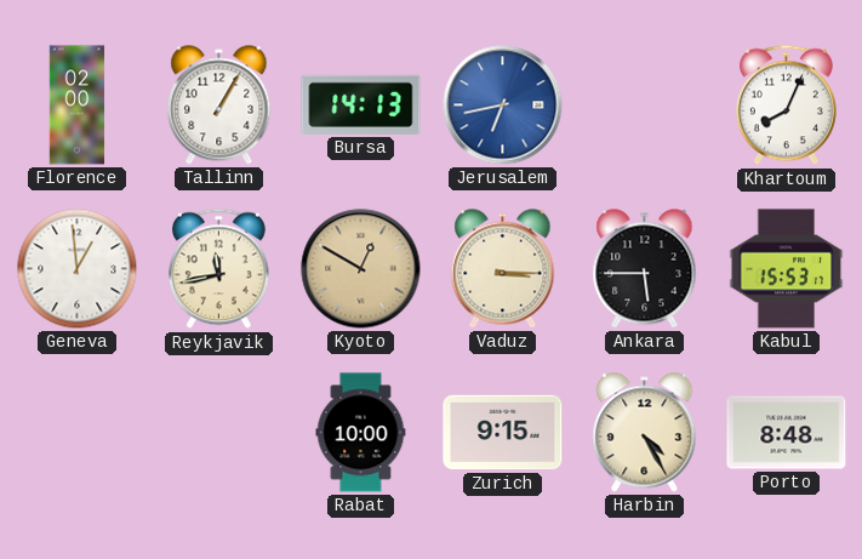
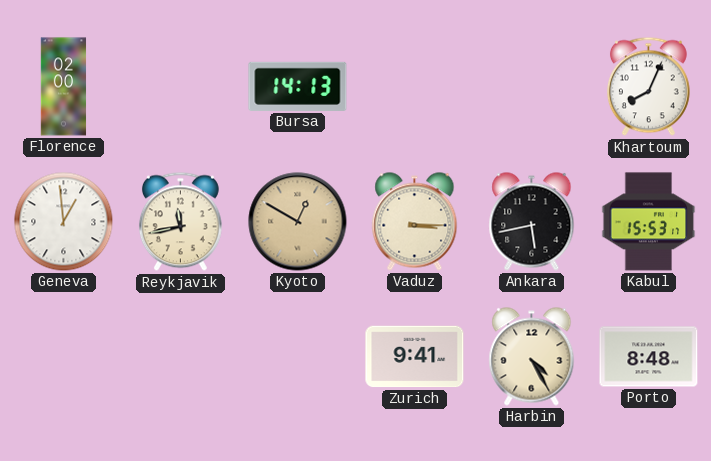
Tallinn: 1:05 -> none (219, 105)
Jerusalem: 6:43 -> none (503, 105)
Ankara: 5:45 -> 5:43 (532, 222)
Rabat: 10:00 -> none (361, 433)
Zurich: 9:15 -> 9:41 (415, 357)
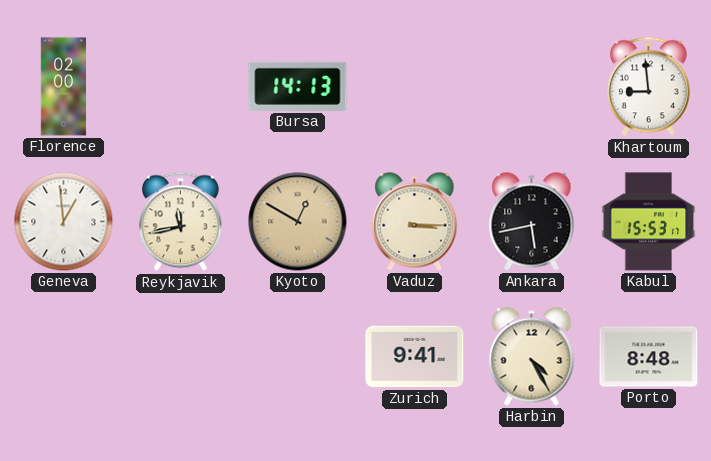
Khartoum: 8:04 -> 8:59 (648, 87)
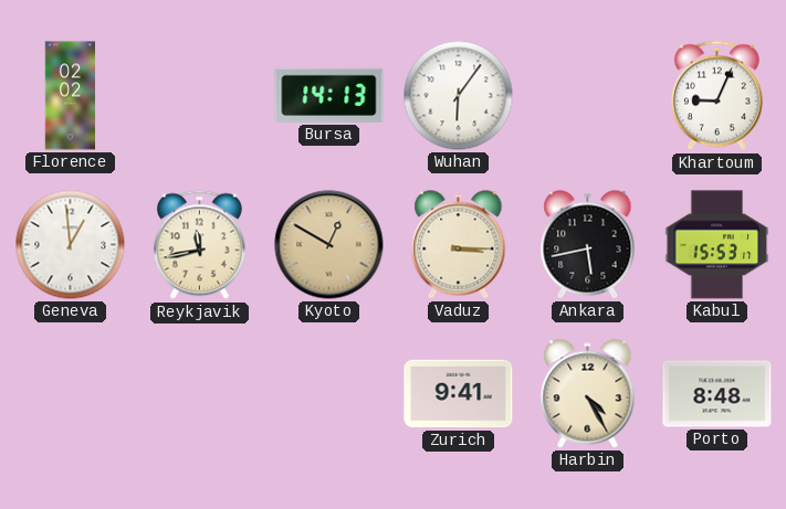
Florence: 02:00 -> 02:02 (71, 96)
Wuhan: none -> 6:06 (459, 96)
Khartoum: 8:59 -> 9:04 (716, 96)
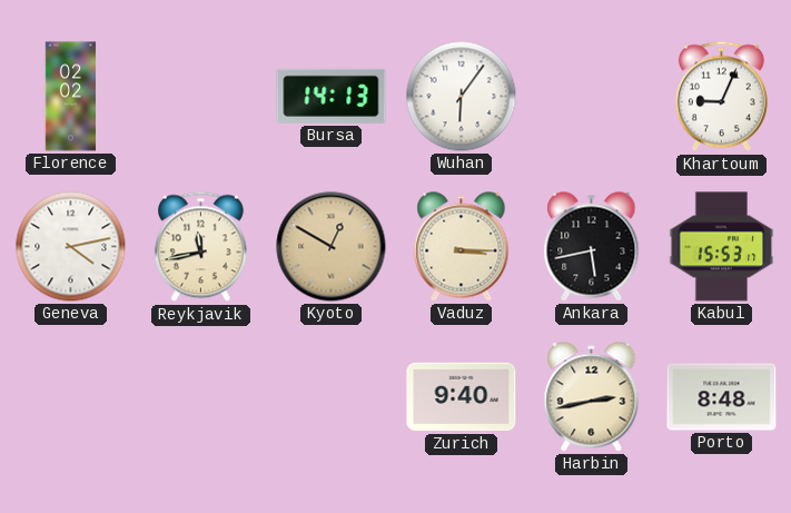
Geneva: 12:59 -> 4:13 (71, 247)
Zurich: 9:41 -> 9:40 (462, 397)
Harbin: 4:25 -> 2:43 (592, 397)
